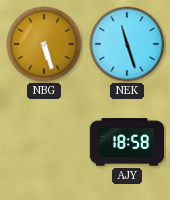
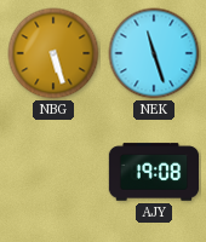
AJY: 18:58 -> 19:08 (154, 172)
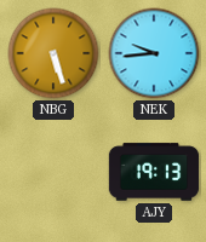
NEK: 11:27 -> 9:44 (154, 53)
AJY: 19:08 -> 19:13 (154, 172)
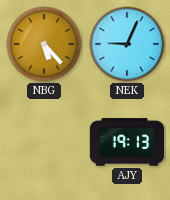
NBG: 5:27 -> 5:23 (44, 44)
NEK: 9:44 -> 9:04 (127, 44)
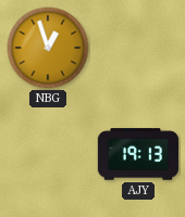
NBG: 5:23 -> 12:57 (48, 48)
NEK: 9:04 -> none (127, 44)
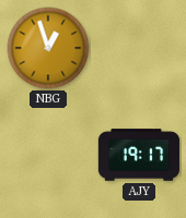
AJY: 19:13 -> 19:17 (139, 155)
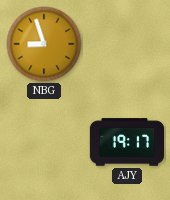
NBG: 12:57 -> 8:57 (44, 44)
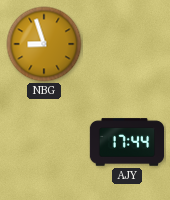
AJY: 19:17 -> 17:44 (127, 142)
